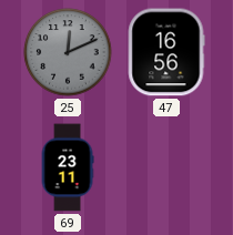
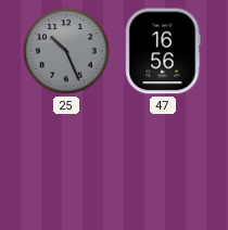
25: 12:11 -> 10:26 (66, 51)
69: 23:11 -> none (68, 167)
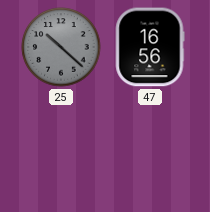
25: 10:26 -> 10:22 (61, 47)
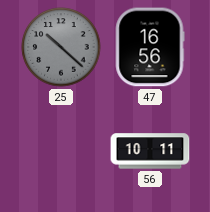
56: none -> 10:11 (150, 151)
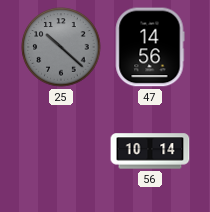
47: 16:56 -> 14:56 (150, 47)
56: 10:11 -> 10:14 (150, 151)
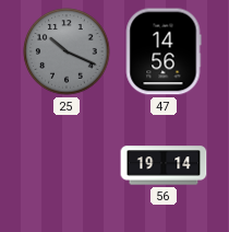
25: 10:22 -> 10:19 (67, 51)
56: 10:14 -> 19:14 (164, 165)
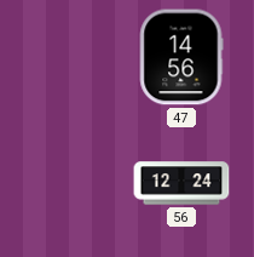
25: 10:19 -> none (67, 51)
56: 19:14 -> 12:24 (181, 183)
